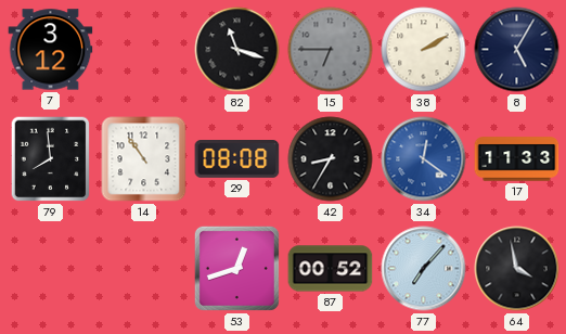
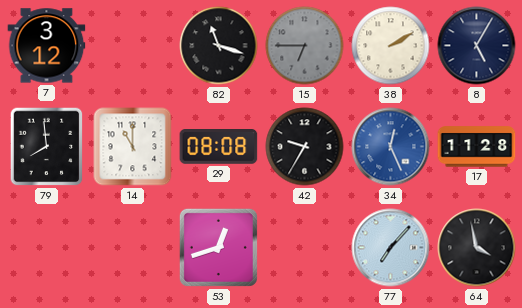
14: 10:54 -> 11:00 (133, 147)
42: 8:35 -> 9:35 (305, 147)
34: 12:21 -> 12:26 (391, 147)
17: 11:33 -> 11:28 (477, 147)
87: 00:52 -> none (331, 269)
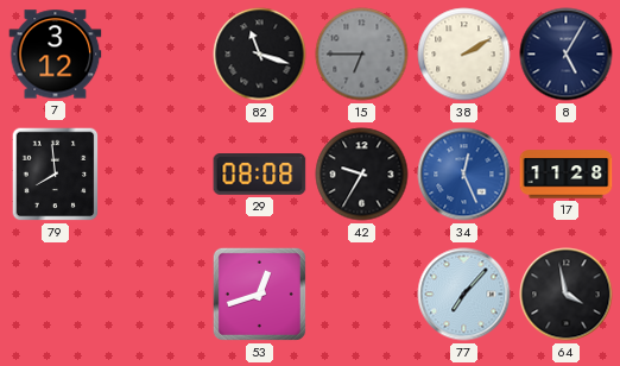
14: 11:00 -> none (133, 147)
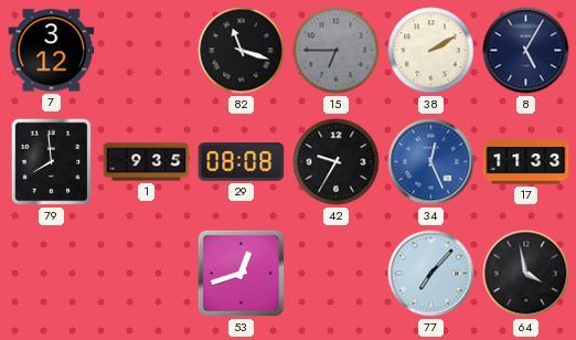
1: none -> 9:35 (147, 162)
17: 11:28 -> 11:33 (526, 162)
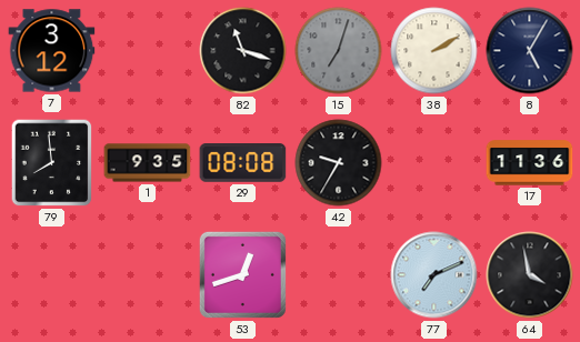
15: 6:45 -> 7:03 (339, 51)
34: 12:26 -> none (431, 162)
17: 11:33 -> 11:36 (530, 163)
77: 7:07 -> 7:11 (434, 275)
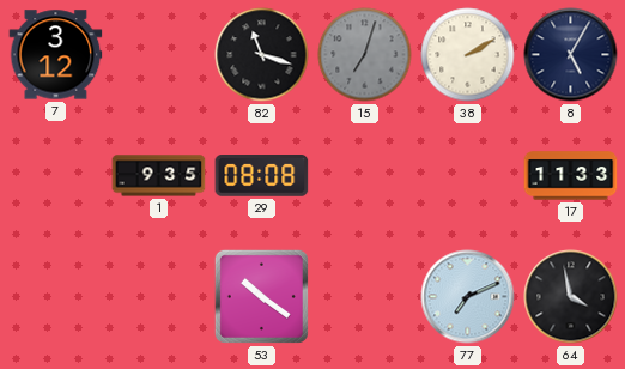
79: 7:59 -> none (52, 163)
42: 9:35 -> none (339, 163)
17: 11:36 -> 11:33 (571, 176)
53: 12:42 -> 10:21 (261, 296)
